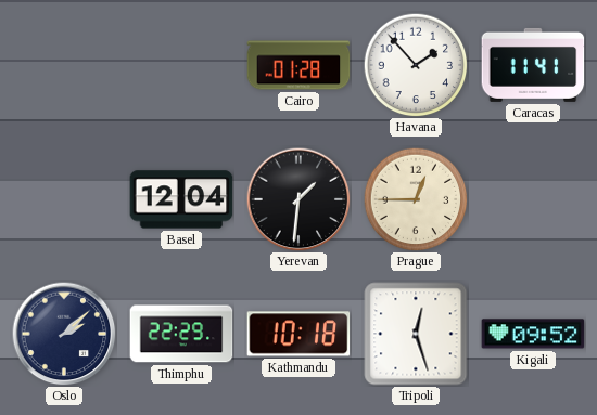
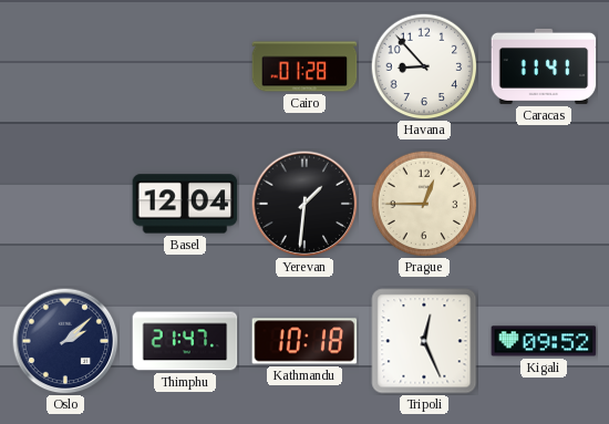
Havana: 1:53 -> 8:53 (424, 66)
Thimphu: 22:29 -> 21:47 (185, 341)
Tripoli: 12:27 -> 12:26 (424, 341)
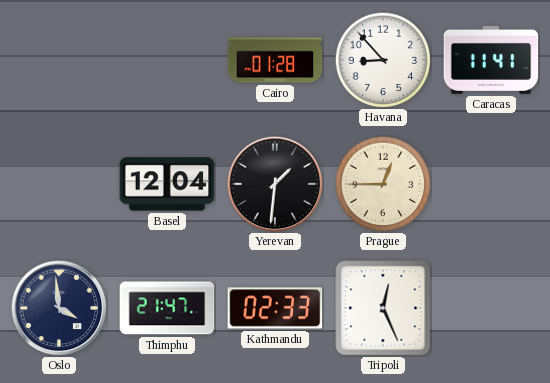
Oslo: 2:08 -> 3:59 (59, 308)
Kathmandu: 10:18 -> 02:33 (275, 308)
Kigali: 09:52 -> none (544, 341)
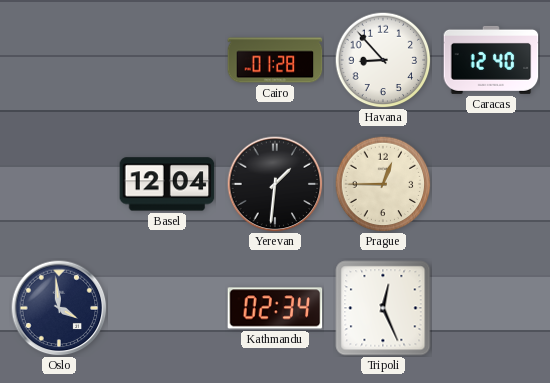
Caracas: 11:41 -> 12:40 (491, 60)
Thimphu: 21:47 -> none (167, 308)
Kathmandu: 02:33 -> 02:34 (275, 308)
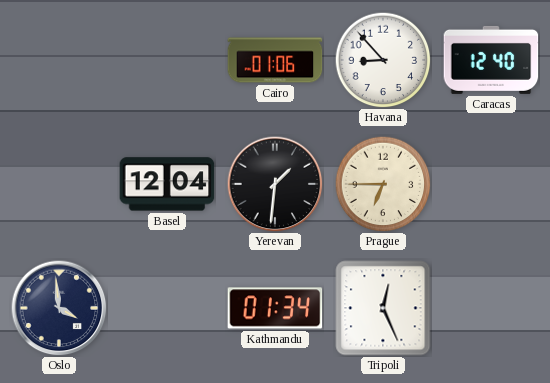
Cairo: 01:28 -> 01:06 (275, 60)
Prague: 12:45 -> 6:45 (383, 184)
Kathmandu: 02:34 -> 01:34 (275, 308)
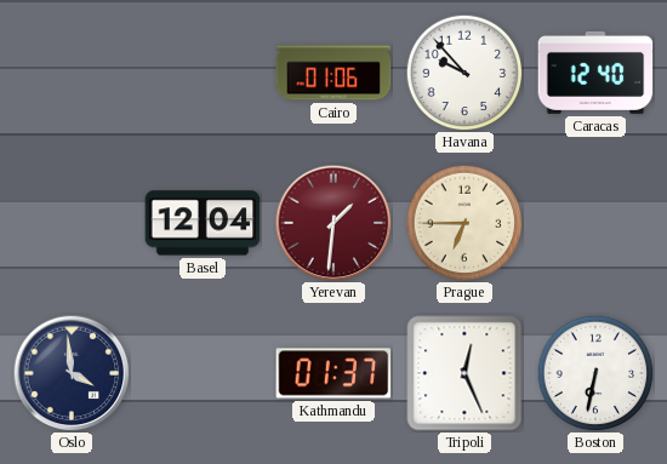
Havana: 8:53 -> 9:53 (464, 73)
Yerevan dial: black -> burgundy (333, 223)
Kathmandu: 01:34 -> 01:37 (333, 373)
Boston: none -> 6:32 (595, 373)
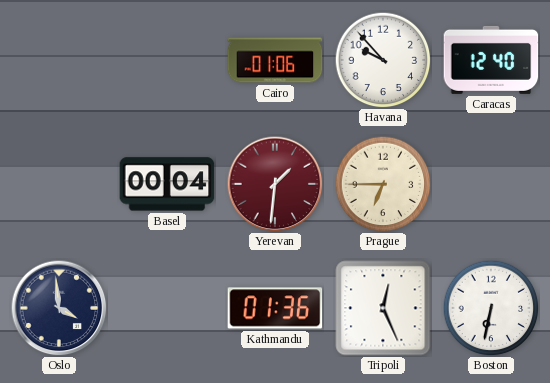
Basel: 12:04 -> 00:04 (167, 184)
Kathmandu: 01:37 -> 01:36 (275, 308)
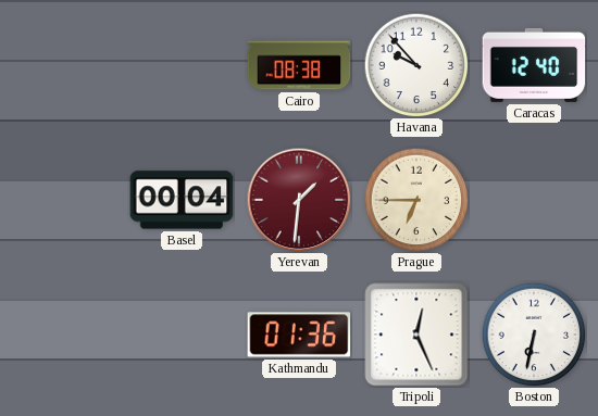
Cairo: 01:06 -> 08:38 (299, 65)
Oslo: 3:59 -> none (59, 308)
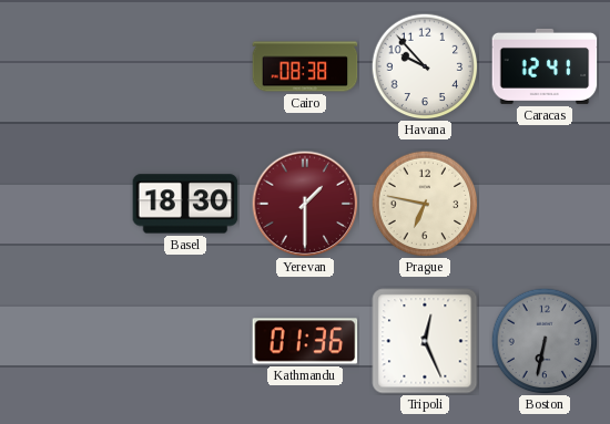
Caracas: 12:40 -> 12:41 (545, 66)
Basel: 00:04 -> 18:30 (185, 204)
Yerevan: 1:31 -> 1:30 (305, 204)
Prague: 6:45 -> 6:47 (425, 204)
Boston dial: white -> grey (545, 341)
